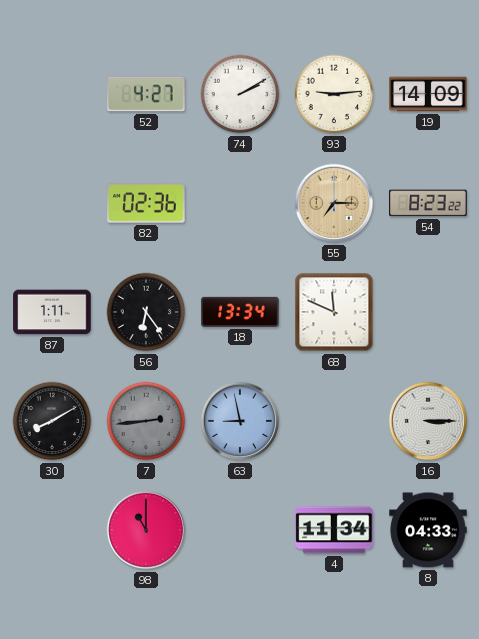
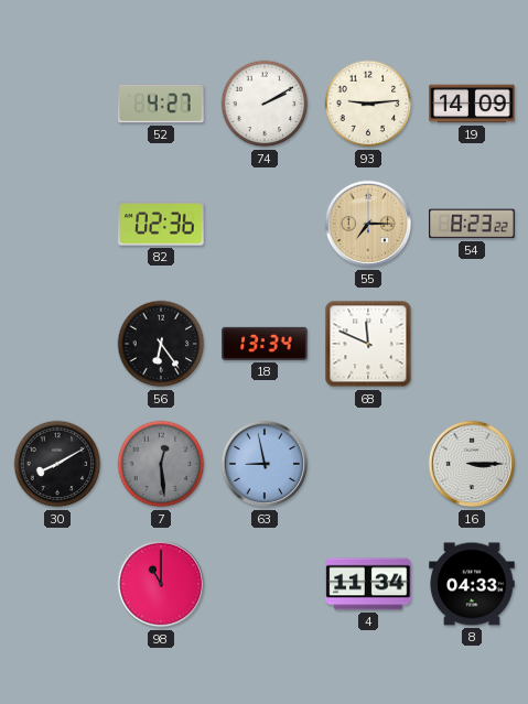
87: 1:11 -> none (52, 312)
7: 2:44 -> 12:29 (161, 464)
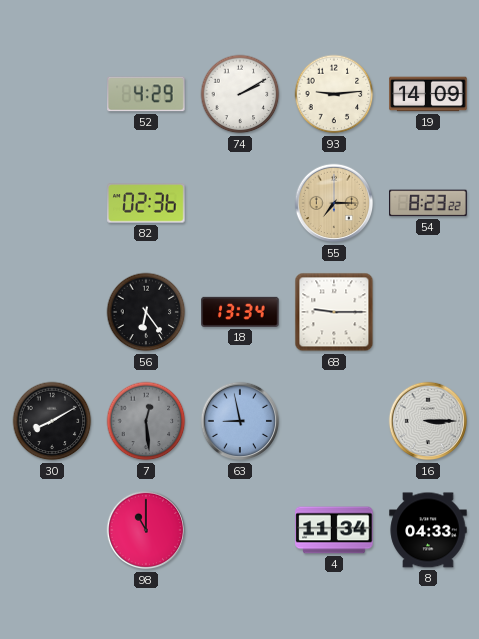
52: 4:27 -> 4:29 (146, 94)
68: 11:49 -> 9:15 (334, 312)
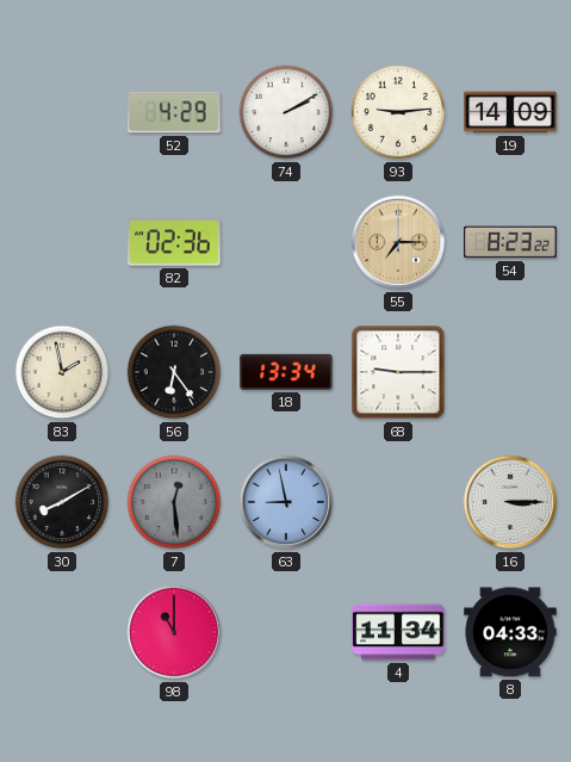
83: none -> 1:58 (62, 372)
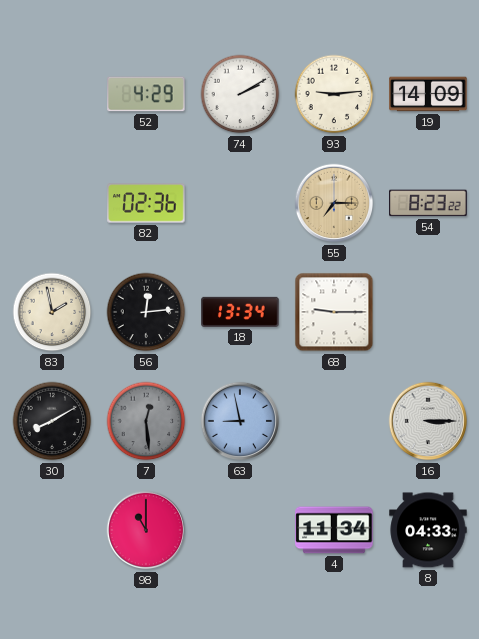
56: 6:24 -> 12:14 (146, 312)
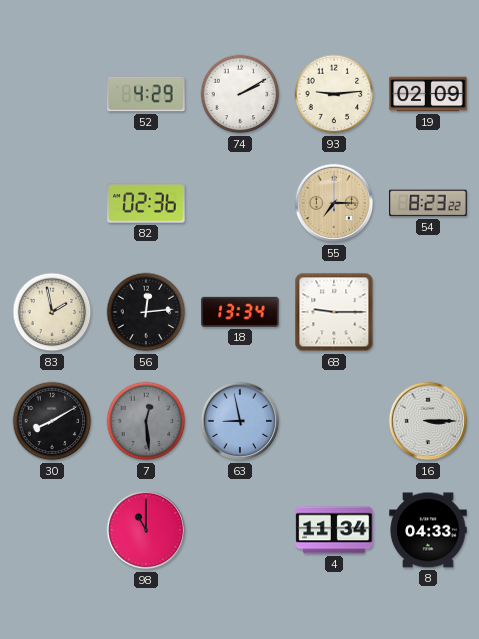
19: 14:09 -> 02:09 (428, 94)
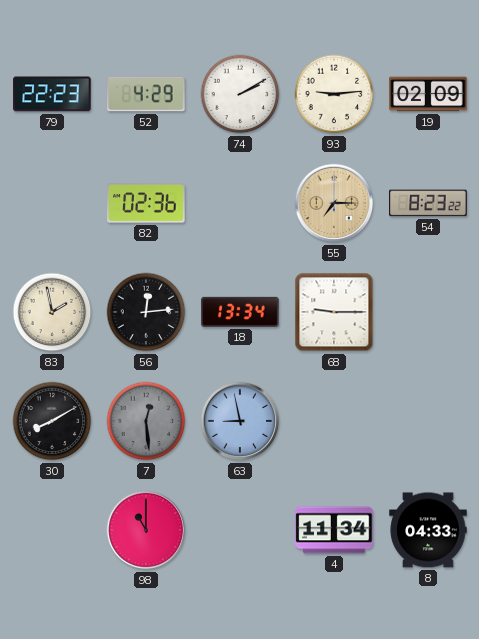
79: none -> 22:23 (52, 94)
16: 3:15 -> none (428, 421)
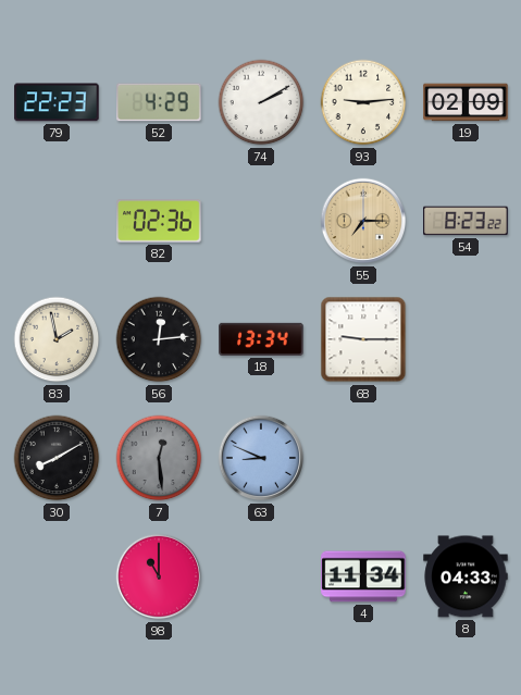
63: 8:58 -> 8:49 (261, 458)
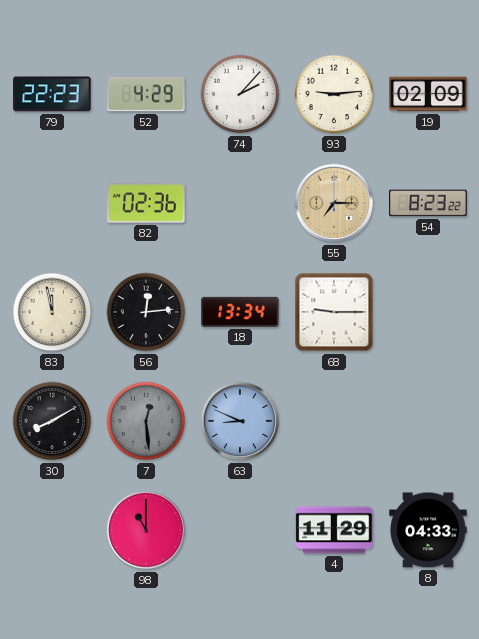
74: 2:10 -> 2:07 (240, 94)
83: 1:58 -> 11:58 (52, 312)
4: 11:34 -> 11:29 (334, 530)
